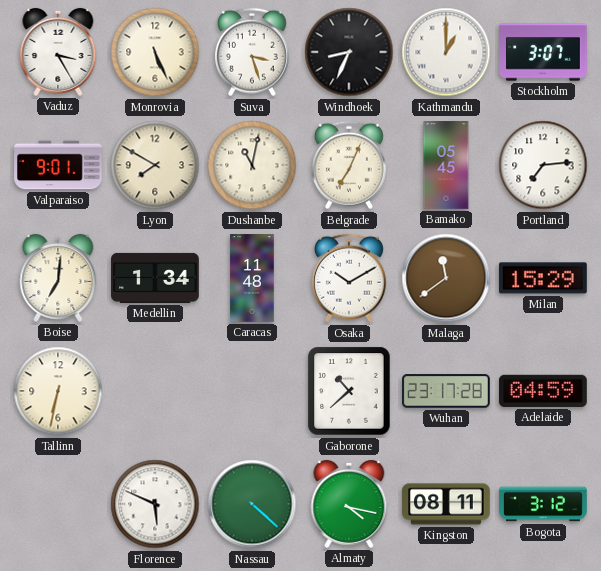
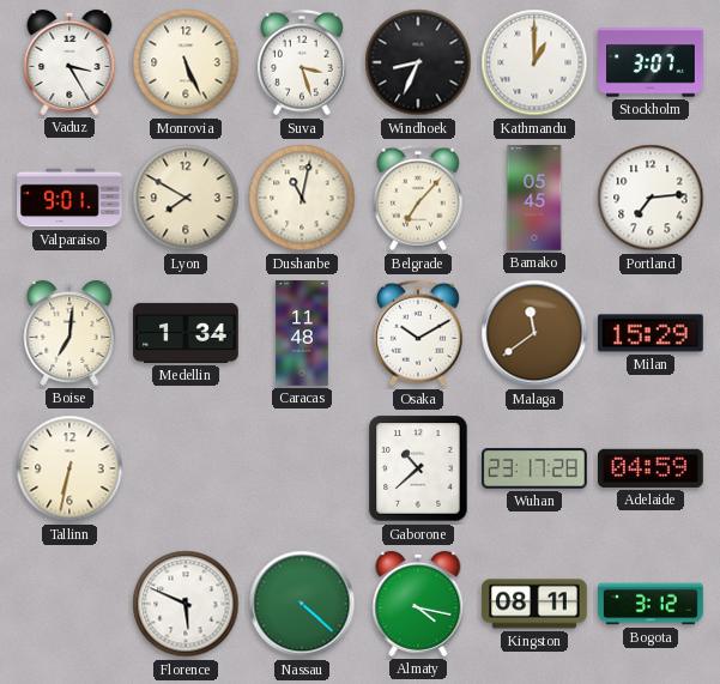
Belgrade: 7:04 -> 7:07 (418, 198)
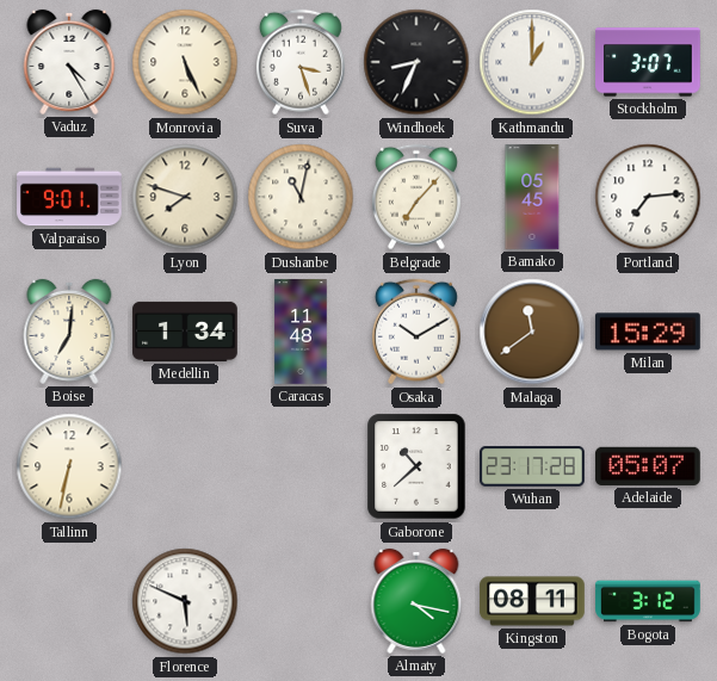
Vaduz: 3:25 -> 4:25 (69, 62)
Lyon: 7:50 -> 7:48 (185, 197)
Adelaide: 04:59 -> 05:07 (649, 466)
Nassau: 4:22 -> none (302, 604)
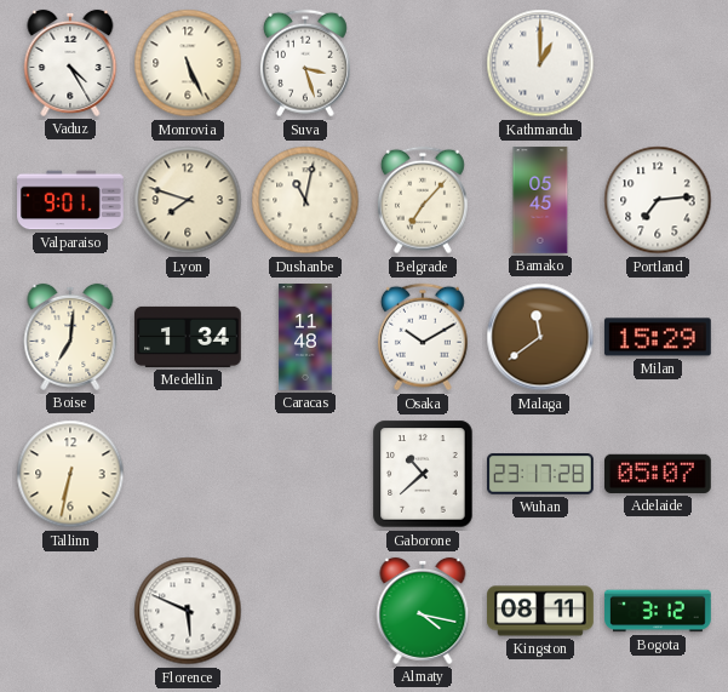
Windhoek: 8:34 -> none (416, 62)
Stockholm: 3:07 -> none (649, 62)
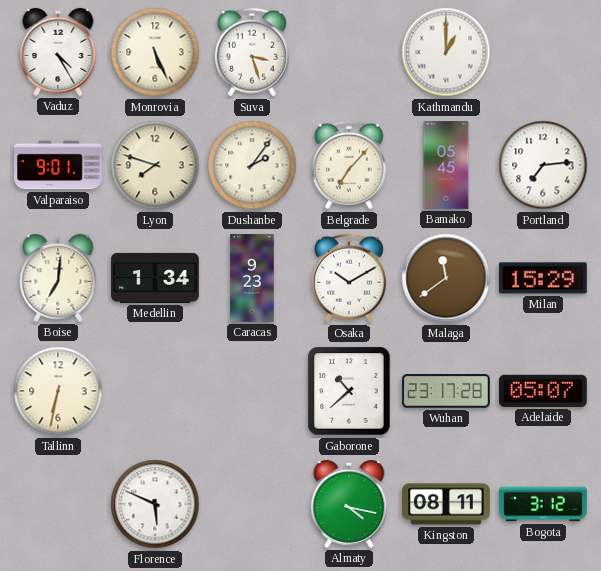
Dushanbe: 11:02 -> 2:06 (252, 165)
Caracas: 11:48 -> 9:23 (252, 278)
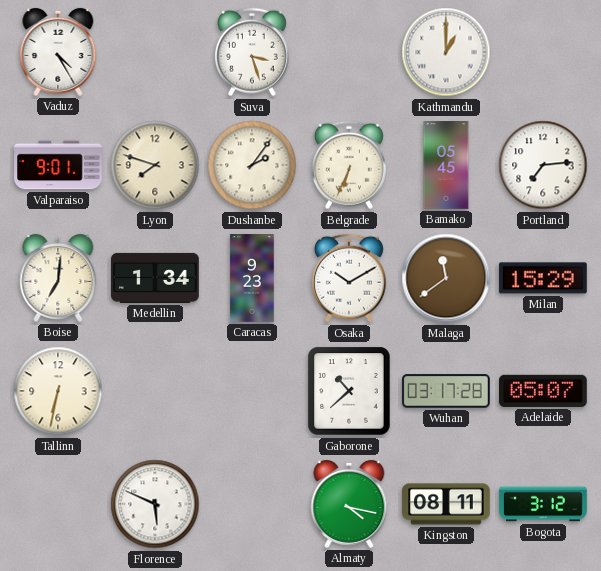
Monrovia: 5:26 -> none (155, 52)
Belgrade: 7:07 -> 6:34 (349, 165)
Wuhan: 23:17 -> 03:17 (447, 391)
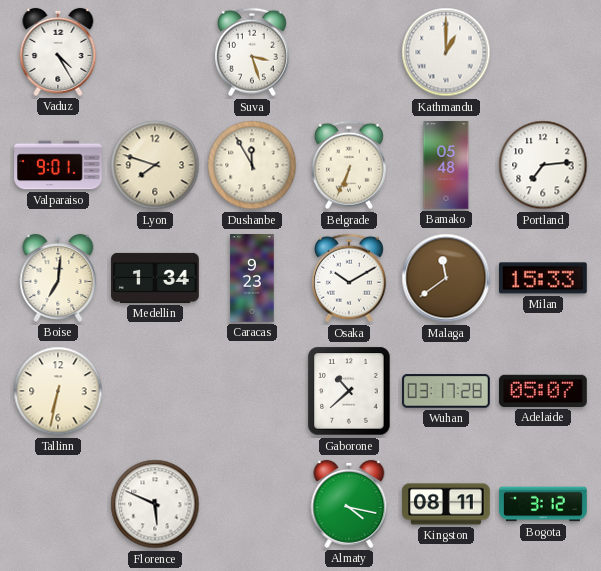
Dushanbe: 2:06 -> 11:55 (252, 165)
Bamako: 05:45 -> 05:48 (446, 165)
Milan: 15:29 -> 15:33 (543, 278)
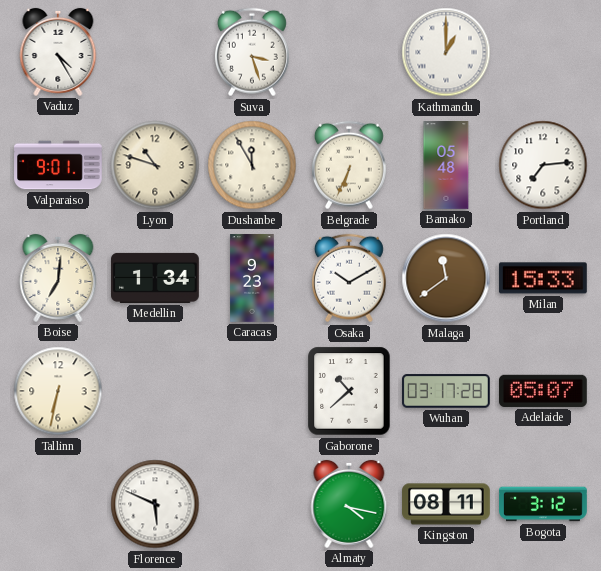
Lyon: 7:48 -> 10:48 (155, 165)
